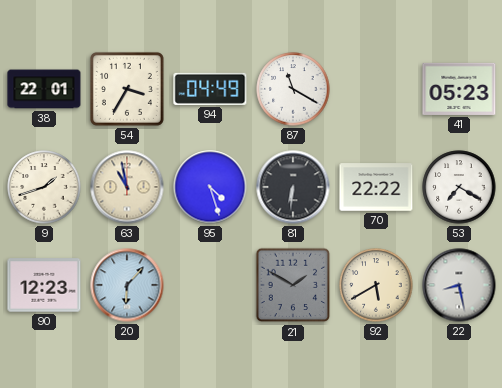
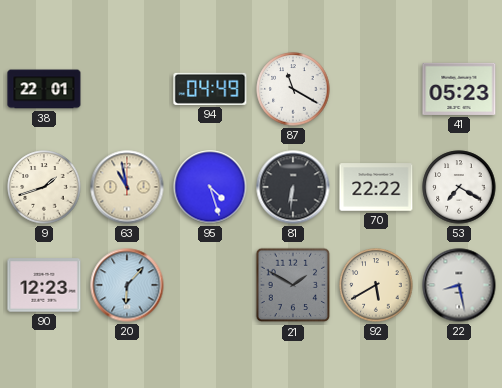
54: 3:35 -> none (127, 89)
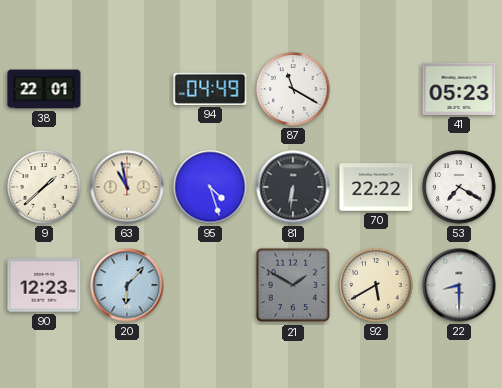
9: 1:42 -> 1:38 (44, 187)
22: 8:28 -> 8:30 (459, 285)
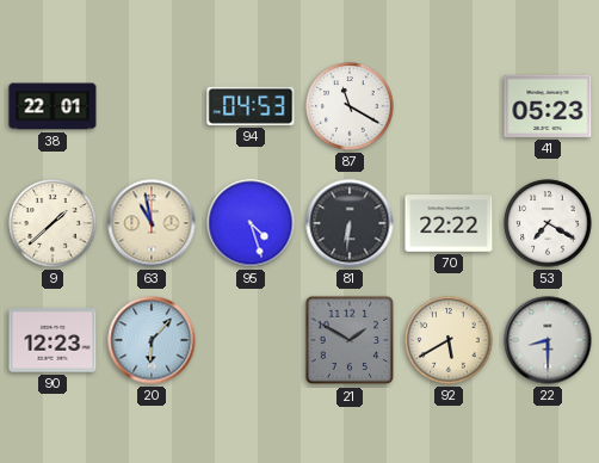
94: 04:49 -> 04:53 (251, 106)
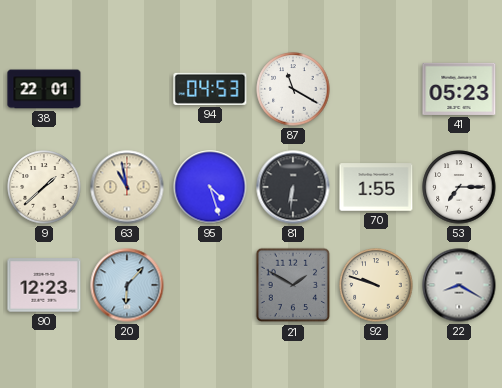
70: 22:22 -> 1:55 (376, 187)
53: 7:20 -> 7:15 (459, 187)
92: 5:40 -> 9:48 (376, 285)
22: 8:30 -> 8:20 (459, 285)
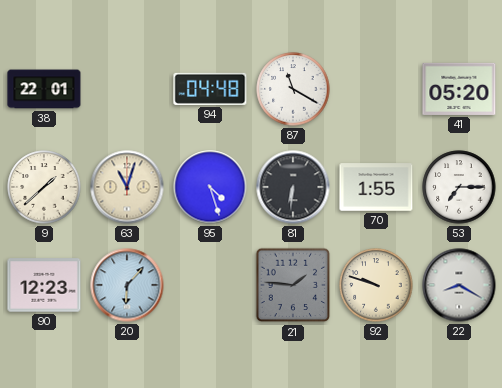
94: 04:53 -> 04:48 (210, 89)
41: 05:23 -> 05:20 (459, 89)
63: 10:58 -> 11:03 (127, 187)
21: 1:50 -> 1:46 (293, 285)
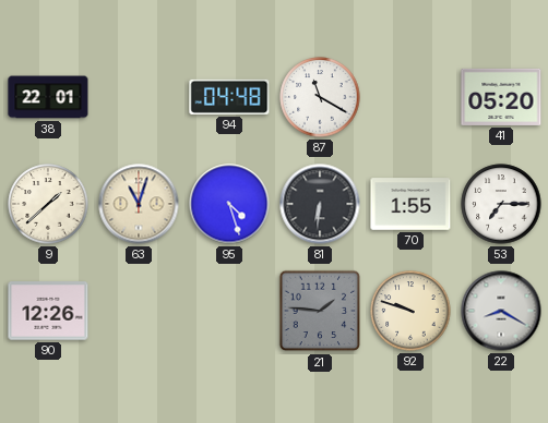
90: 12:23 -> 12:26 (48, 311)
20: 6:07 -> none (127, 285)
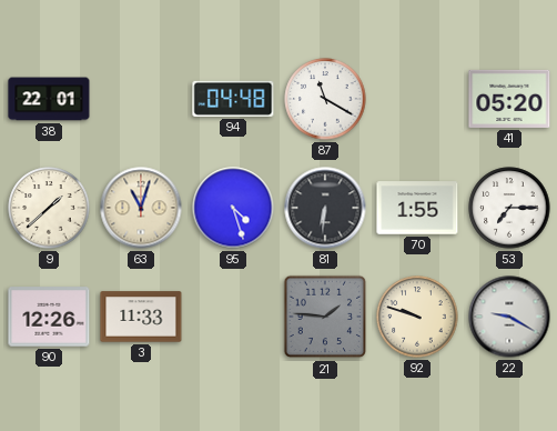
3: none -> 11:33 (141, 317)
22: 8:20 -> 9:20 (509, 317)
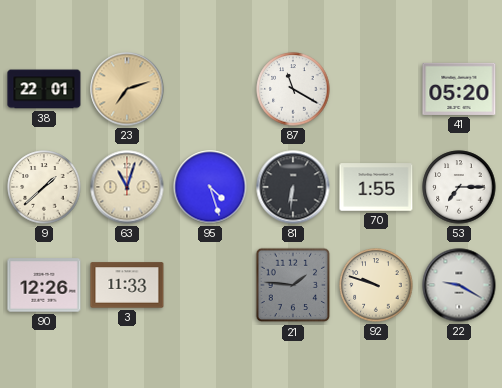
23: none -> 7:12 (127, 89)
94: 04:48 -> none (233, 99)
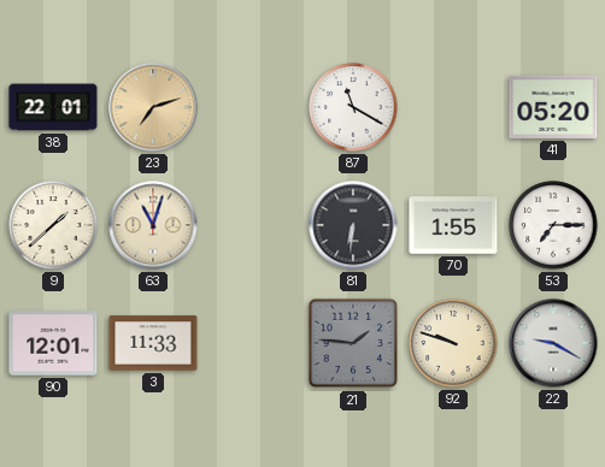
95: 4:27 -> none (210, 187)
90: 12:26 -> 12:01 (53, 343)
